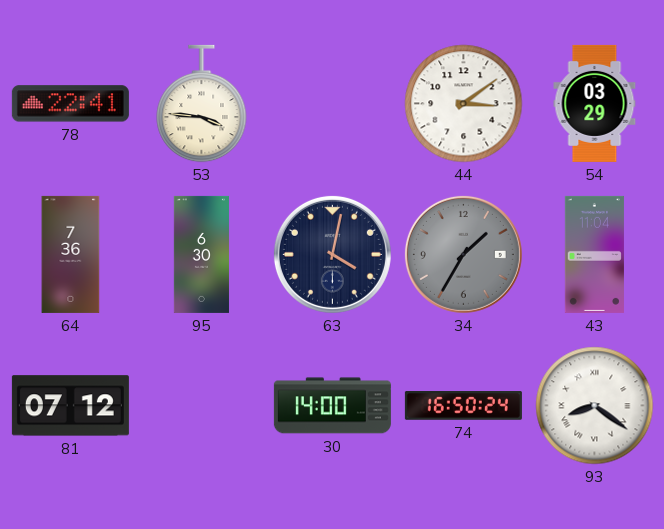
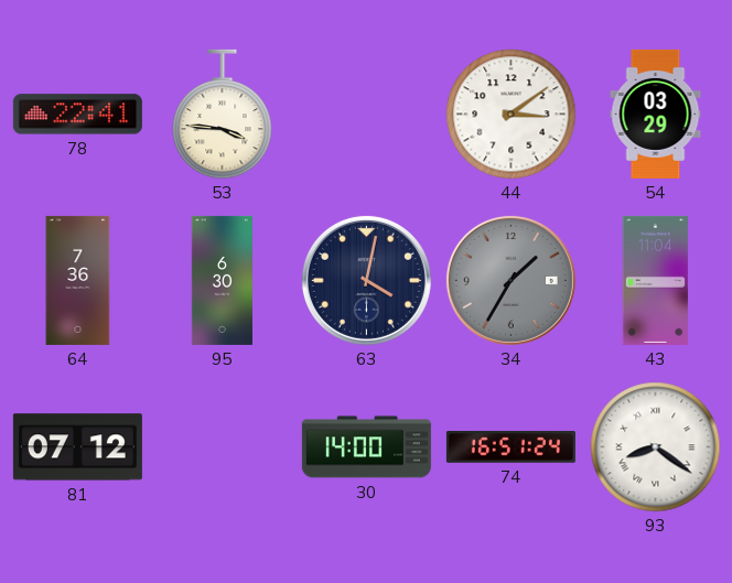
74: 16:50 -> 16:51 (510, 447)
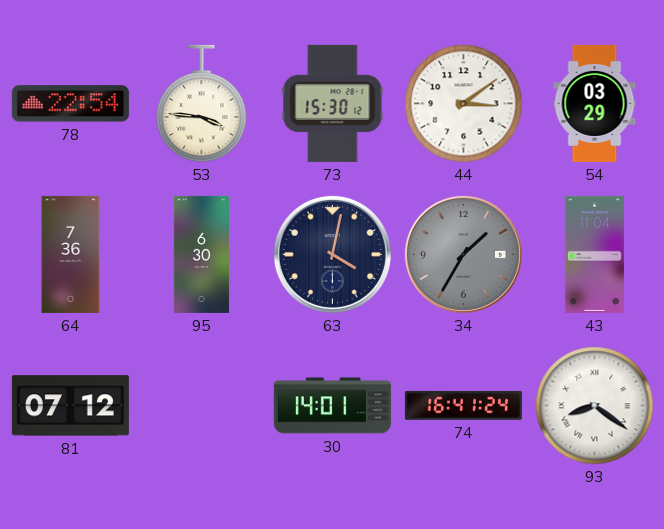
78: 22:41 -> 22:54 (70, 104)
73: none -> 15:30 (333, 103)
30: 14:00 -> 14:01 (332, 406)
74: 16:51 -> 16:41 (463, 406)
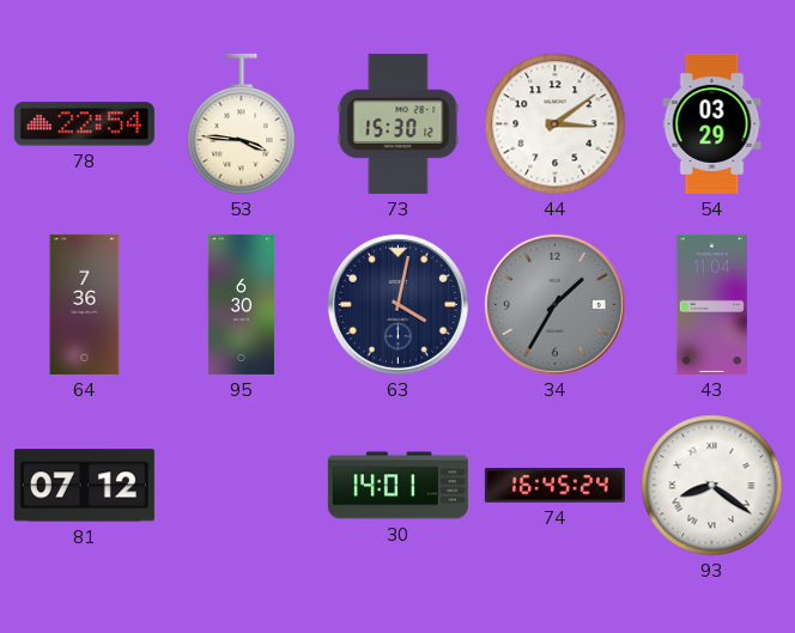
74: 16:41 -> 16:45 (554, 486)
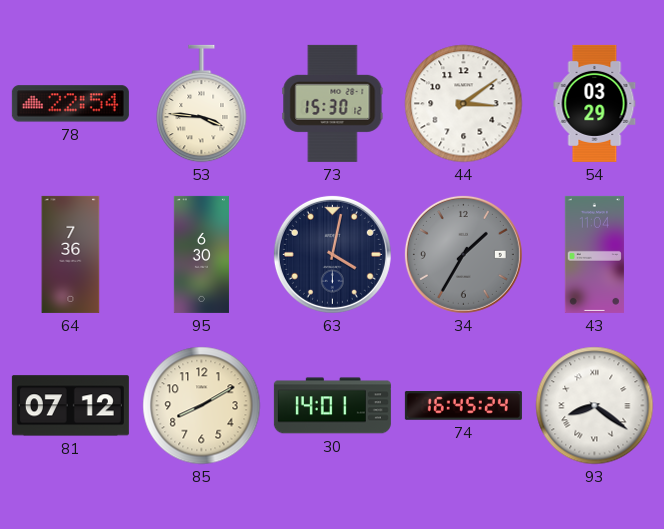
85: none -> 8:10 (202, 406)
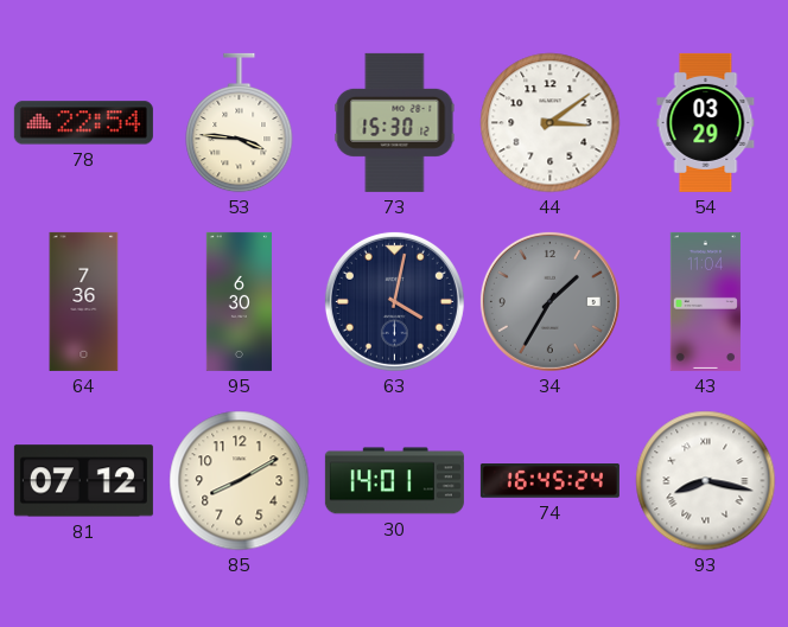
93: 8:21 -> 8:17 (706, 481)
